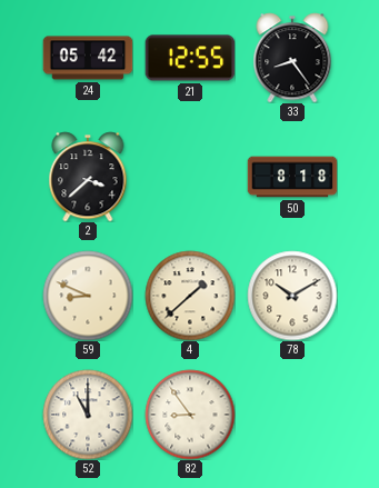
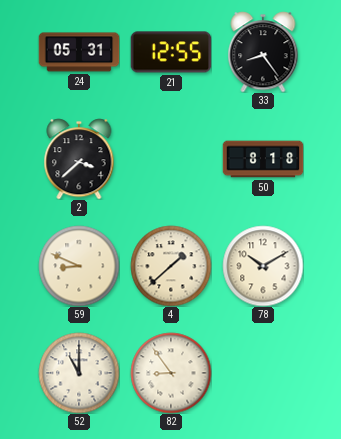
24: 05:42 -> 05:31 (79, 52)
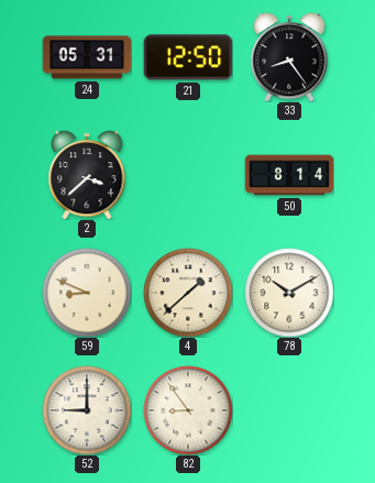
21: 12:55 -> 12:50 (188, 57)
50: 8:18 -> 8:14 (289, 175)
52: 11:00 -> 9:00 (87, 410)
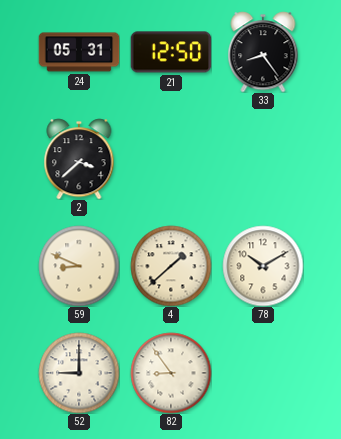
50: 8:14 -> none (289, 175)
